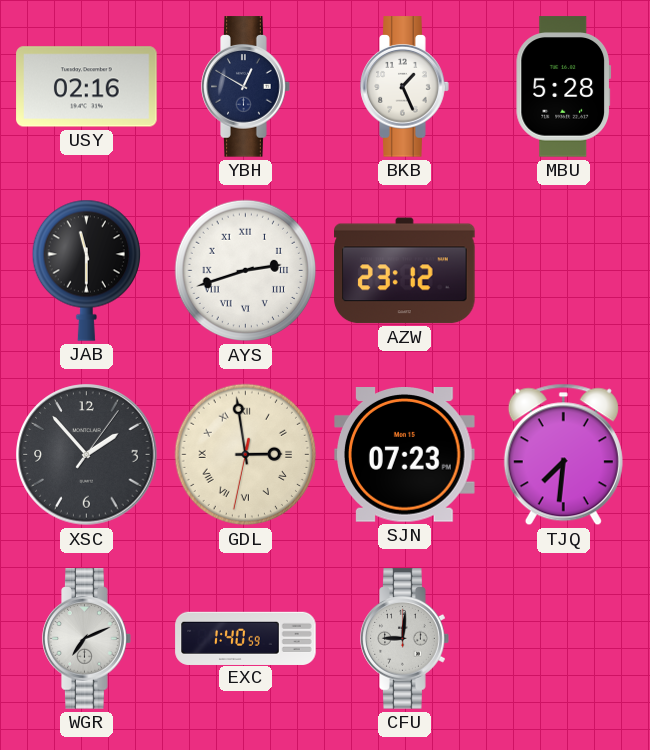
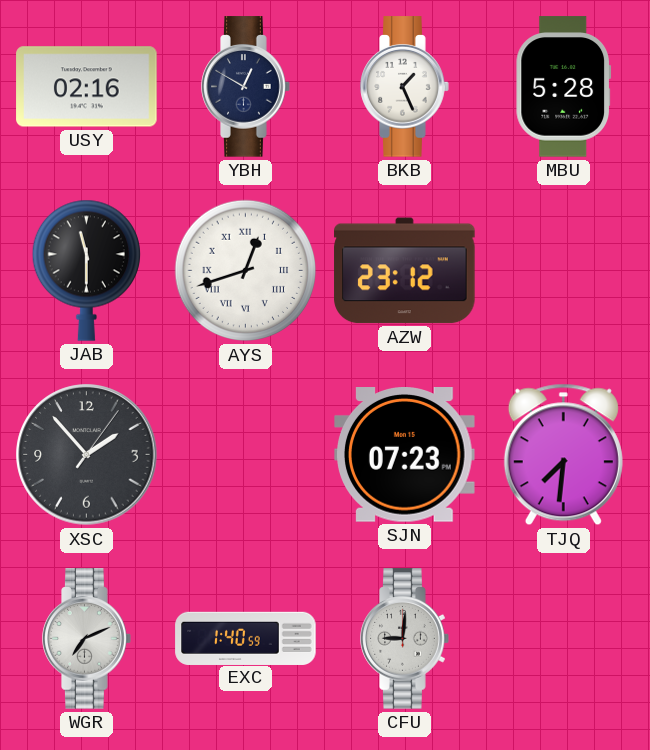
AYS: 2:42 -> 12:42 (246, 271)
GDL: 2:58 -> none (246, 455)
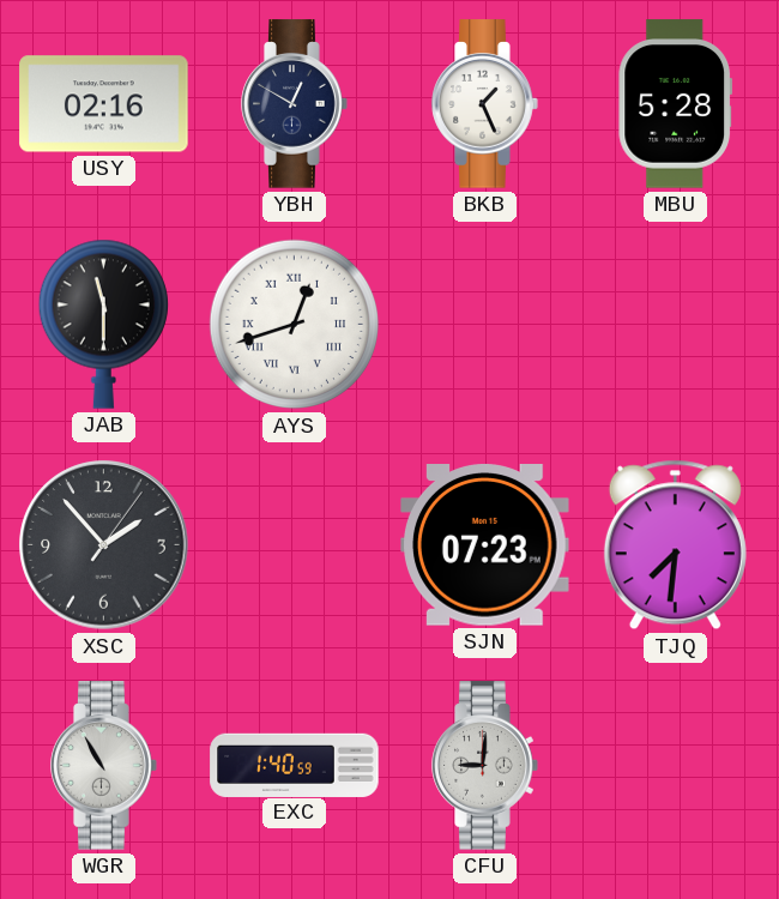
AZW: 23:12 -> none (405, 271)
WGR: 7:11 -> 10:55 (104, 766)
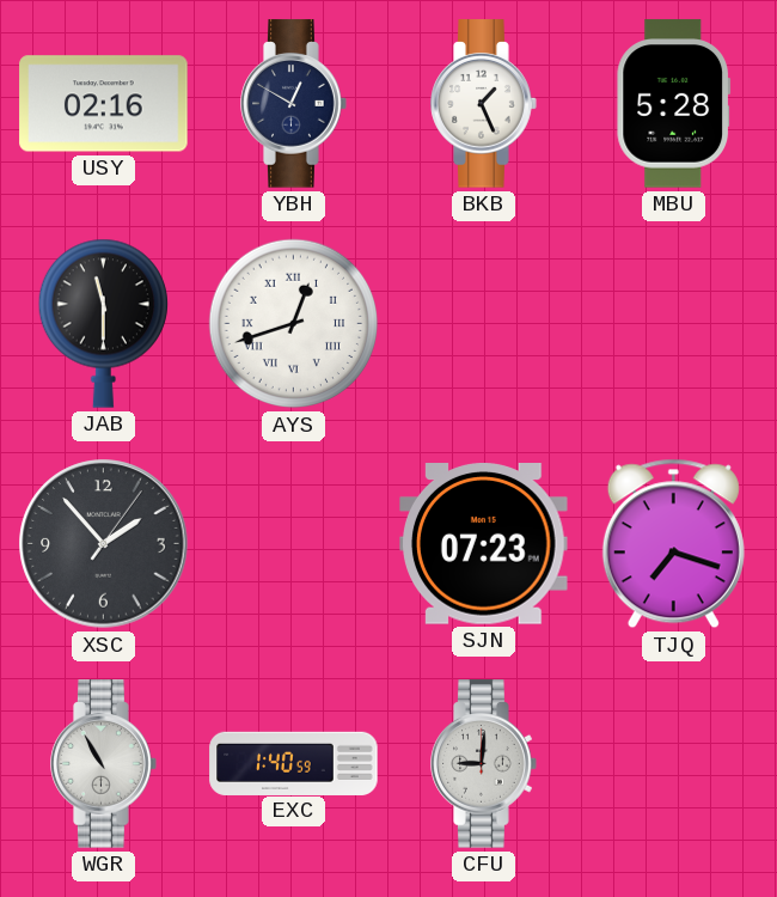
TJQ: 7:31 -> 7:18 (673, 544)
